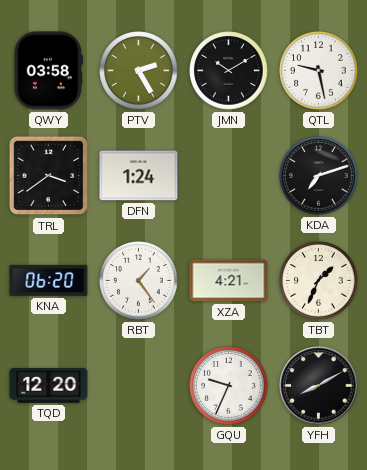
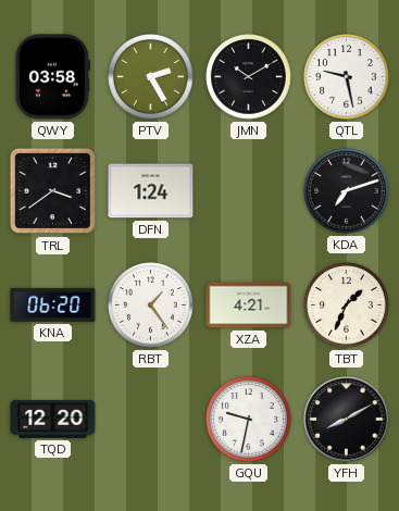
GQU: 9:34 -> 9:32 (249, 420)
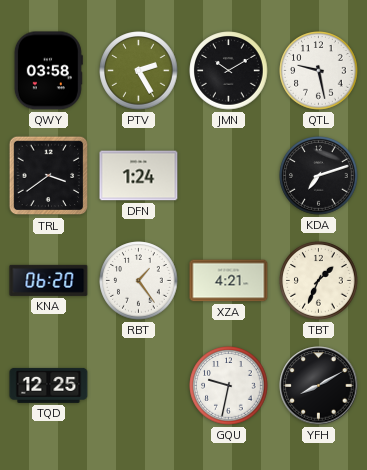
TQD: 12:20 -> 12:25 (49, 385)
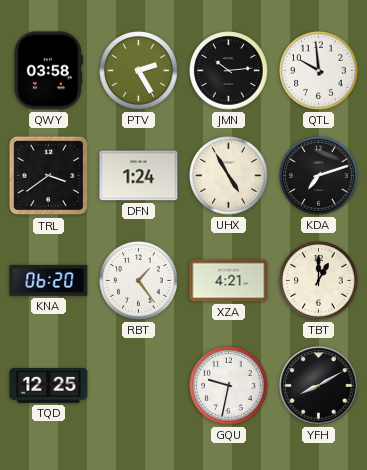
JMN: 10:10 -> 10:14 (229, 71)
QTL: 9:28 -> 9:59 (319, 71)
UHX: none -> 4:55 (229, 176)
TBT: 1:34 -> 1:00 (319, 281)
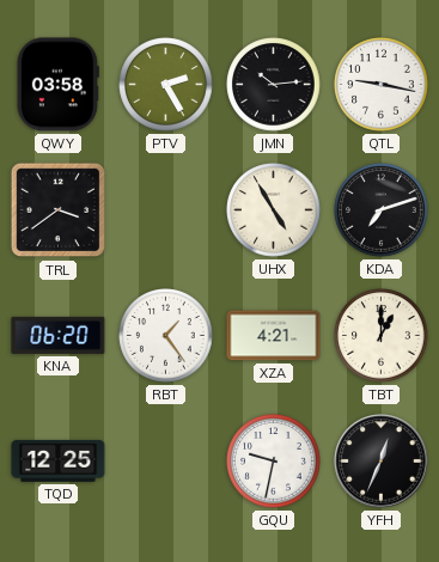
QTL: 9:59 -> 9:17 (382, 85)
DFN: 1:24 -> none (139, 176)
YFH: 8:10 -> 12:34 (382, 462)
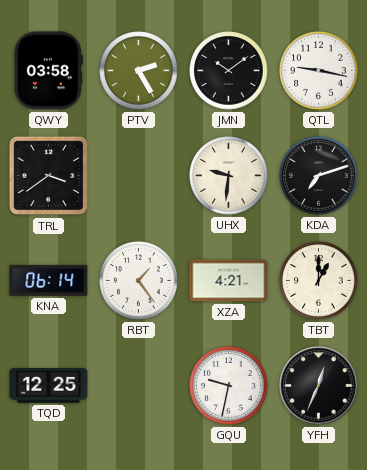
JMN: 10:14 -> 10:09 (229, 71)
UHX: 4:55 -> 9:31 (229, 176)
KNA: 06:20 -> 06:14 (49, 280)
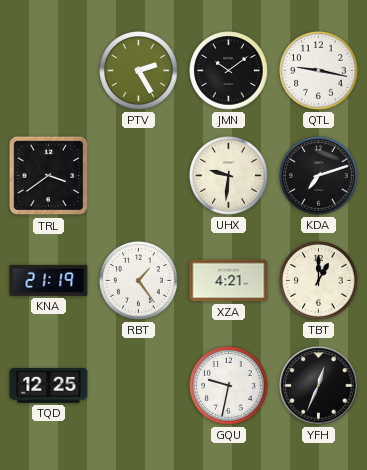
QWY: 03:58 -> none (48, 71)
KNA: 06:14 -> 21:19 (49, 280)
